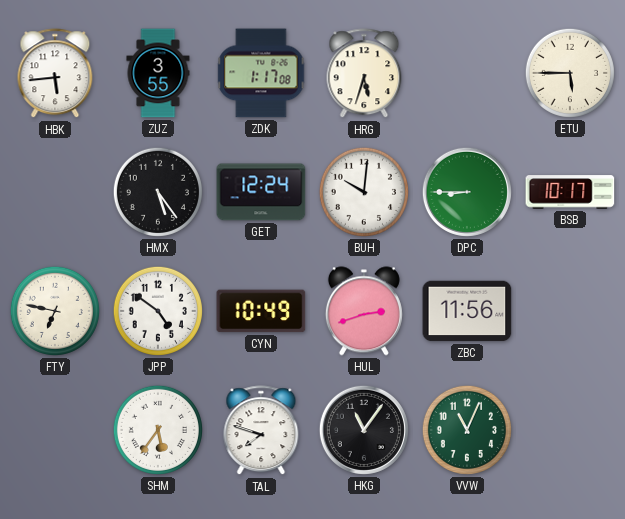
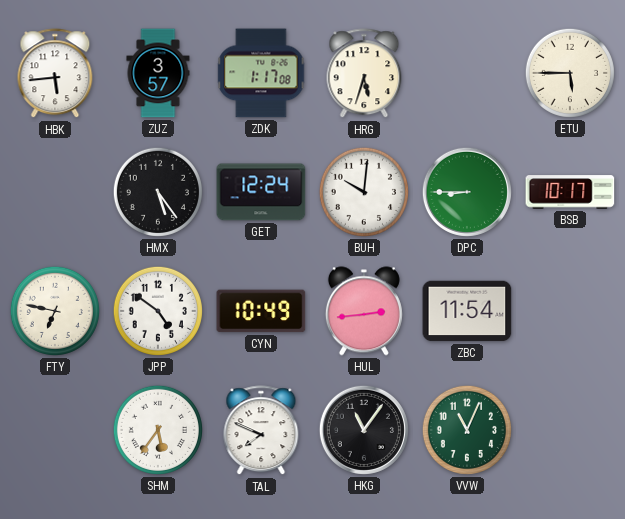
ZUZ: 3:55 -> 3:57 (158, 73)
HUL: 2:42 -> 2:44 (364, 311)
ZBC: 11:56 -> 11:54 (467, 311)
TAL: 7:48 -> 7:49 (261, 431)
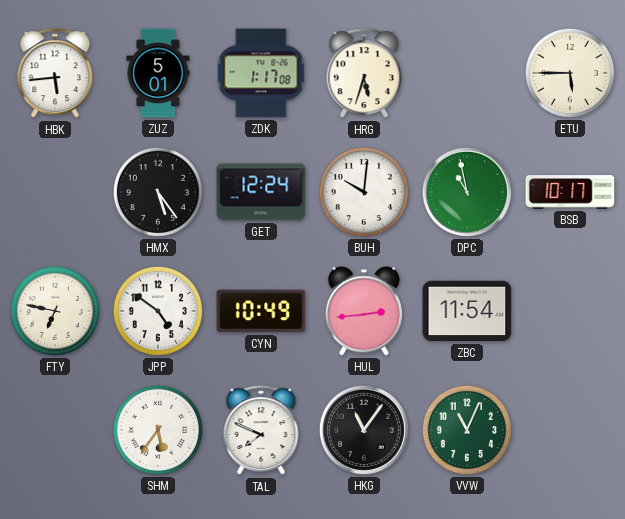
ZUZ: 3:57 -> 5:01 (158, 73)
DPC: 8:45 -> 10:58 (467, 192)
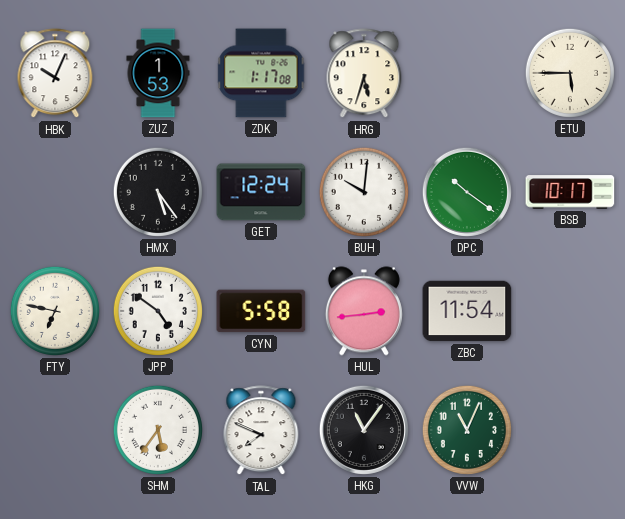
HBK: 5:44 -> 10:04 (55, 74)
ZUZ: 5:01 -> 1:53 (158, 73)
DPC: 10:58 -> 10:21 (467, 192)
CYN: 10:49 -> 5:58 (261, 311)
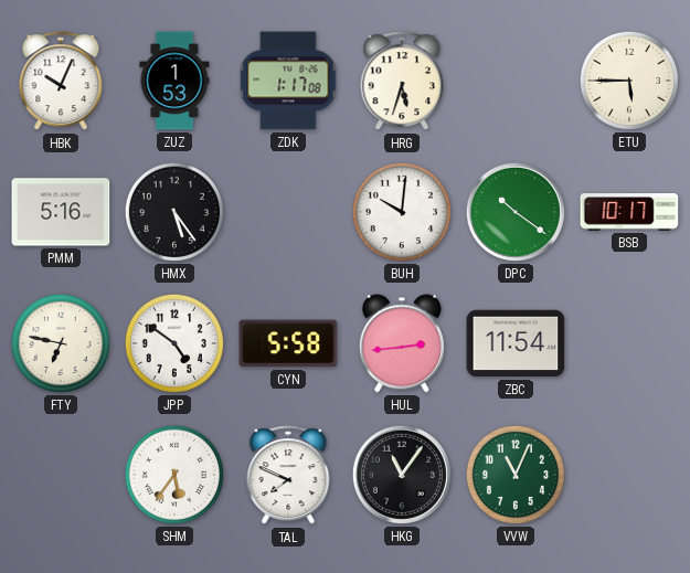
PMM: none -> 5:16 (61, 212)
GET: 12:24 -> none (261, 192)
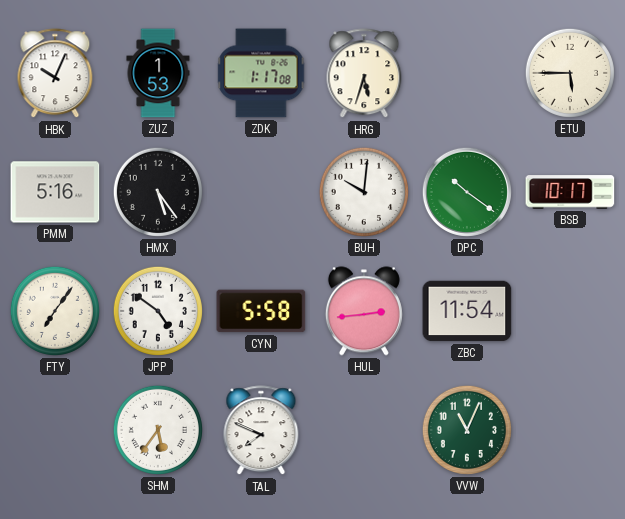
FTY: 6:47 -> 7:06 (55, 311)
HKG: 11:06 -> none (402, 475)
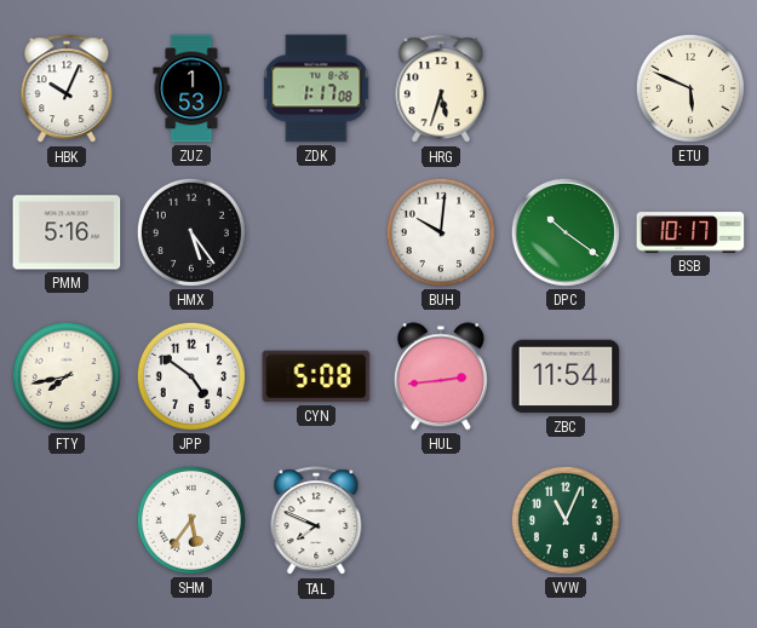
ETU: 5:45 -> 5:49 (690, 88)
FTY: 7:06 -> 7:43 (67, 376)
CYN: 5:58 -> 5:08 (316, 376)
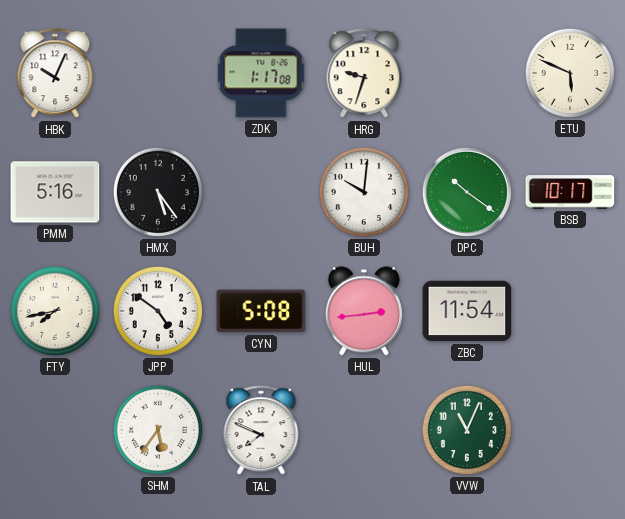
ZUZ: 1:53 -> none (191, 88)
HRG: 5:33 -> 9:33 (364, 74)
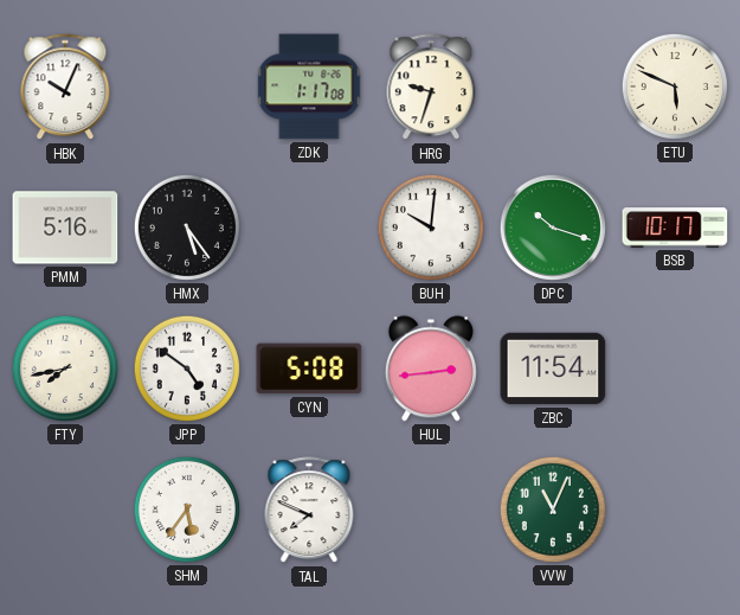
DPC: 10:21 -> 10:18 (553, 228)
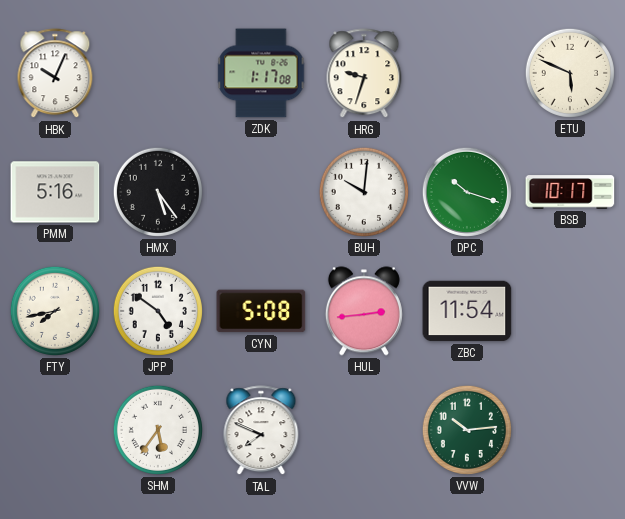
VVW: 11:04 -> 10:14 (467, 430)
